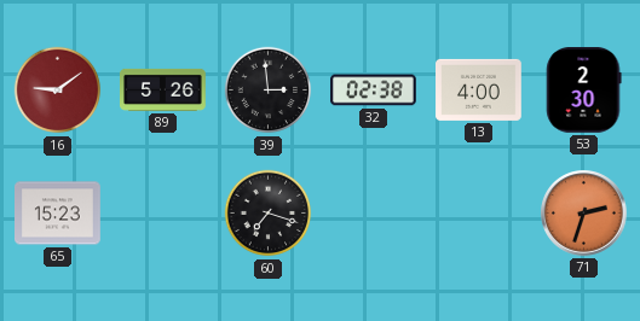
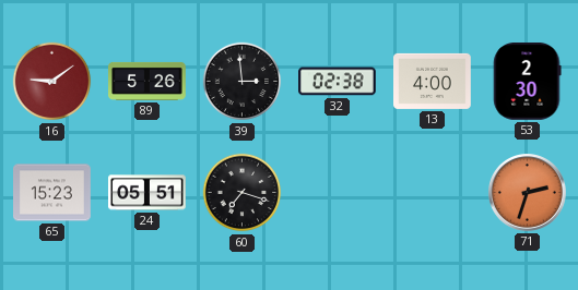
24: none -> 05:51 (148, 193)
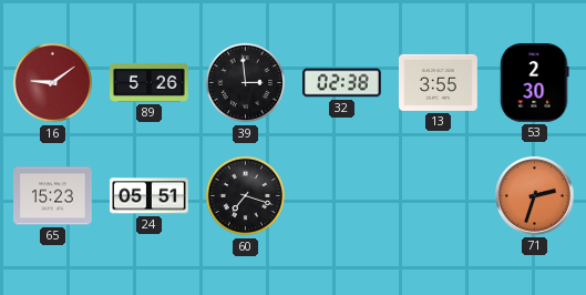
13: 4:00 -> 3:55 (439, 82)
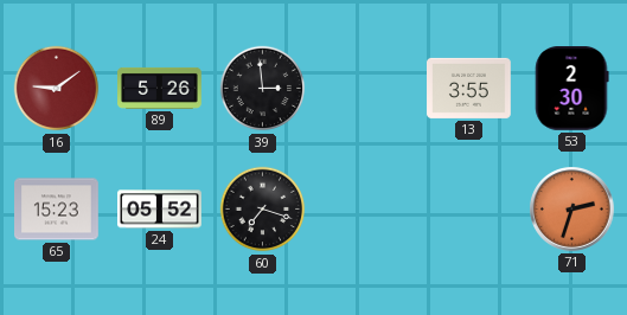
32: 02:38 -> none (342, 83)
24: 05:51 -> 05:52 (160, 210)
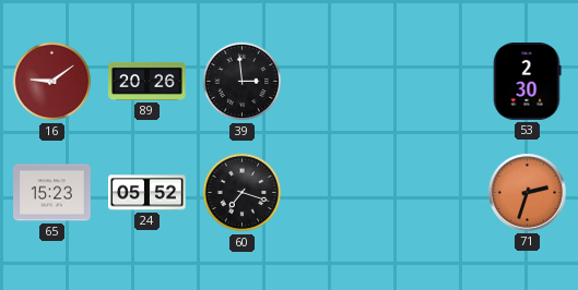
89: 5:26 -> 20:26 (148, 81)
13: 3:55 -> none (469, 88)
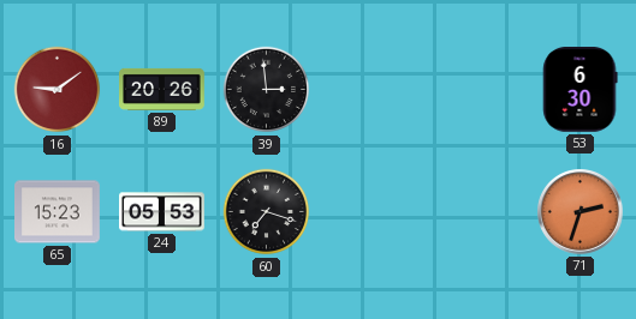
53: 2:30 -> 6:30 (581, 90)
24: 05:52 -> 05:53 (162, 212)
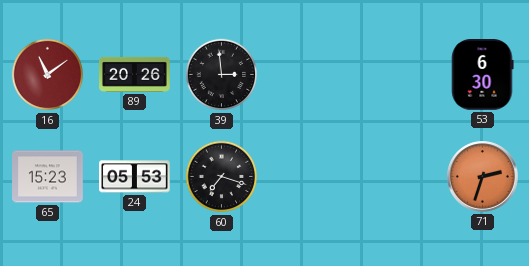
16: 9:09 -> 11:09 (48, 75)
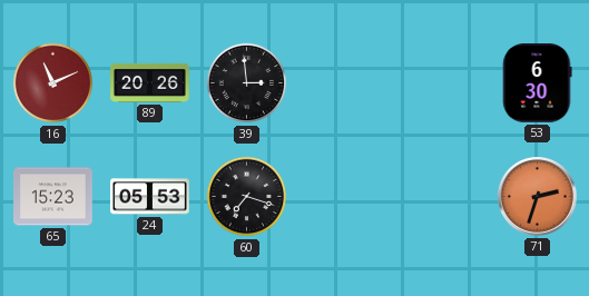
16: 11:09 -> 11:11 (53, 83)
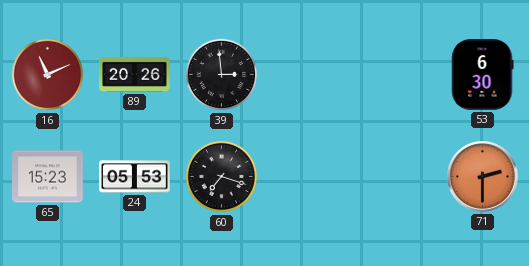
71: 2:33 -> 2:30 (483, 177)
